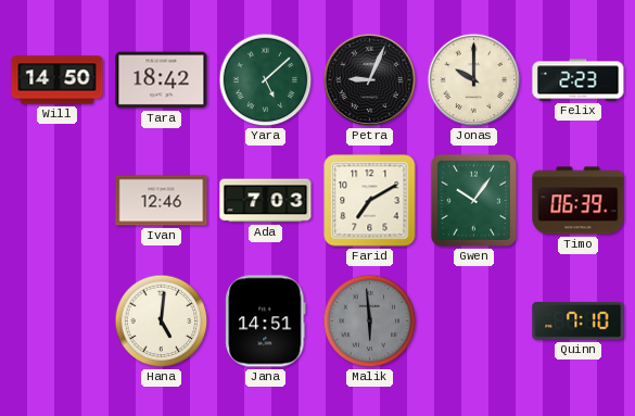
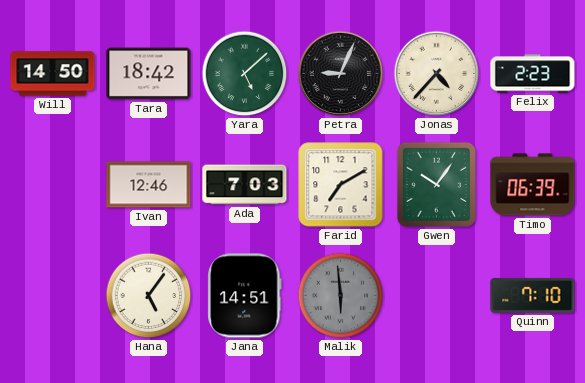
Jonas: 10:00 -> 4:37 (437, 74)
Hana: 5:01 -> 5:06 (149, 296)
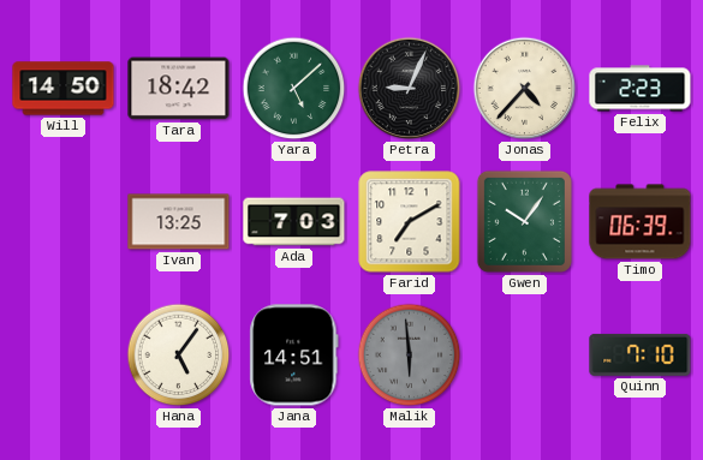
Ivan: 12:46 -> 13:25 (179, 222)
